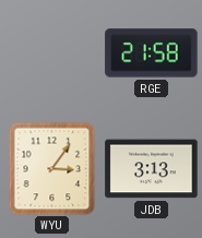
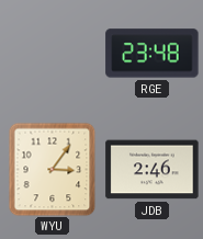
RGE: 21:58 -> 23:48 (153, 54)
JDB: 3:13 -> 2:46 (153, 170)
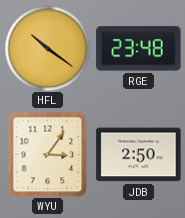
HFL: none -> 10:21 (47, 48)
JDB: 2:46 -> 2:50 (139, 155)
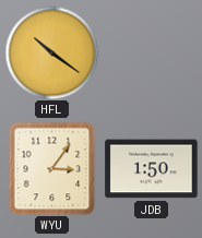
RGE: 23:48 -> none (139, 49)
JDB: 2:50 -> 1:50 (152, 169)
